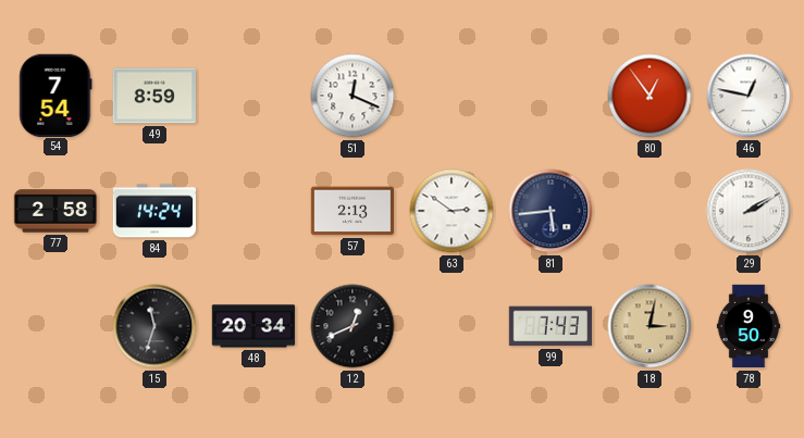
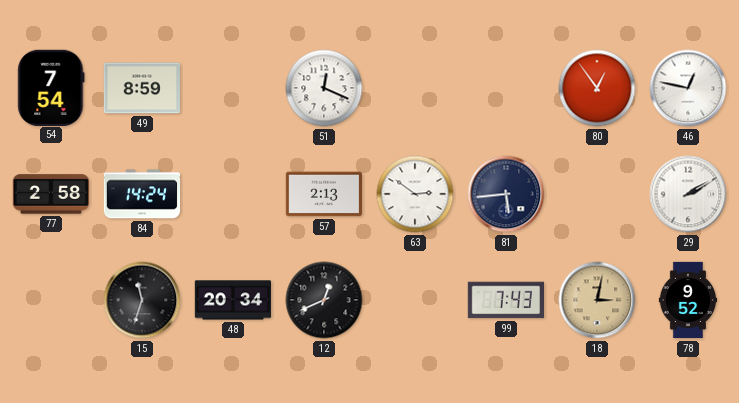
78: 9:50 -> 9:52 (688, 300)
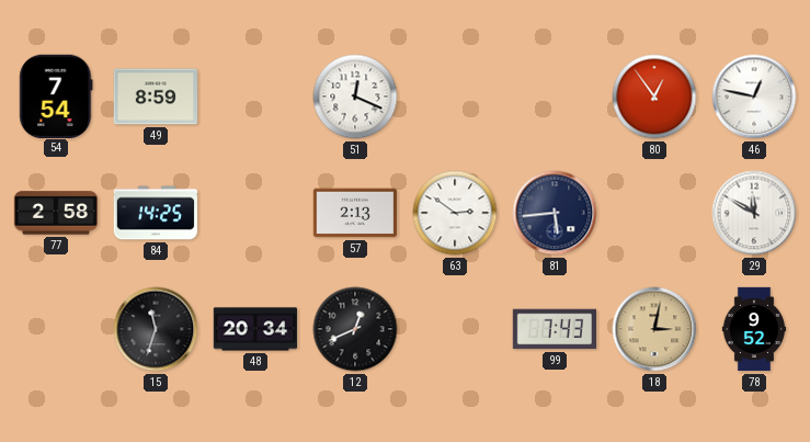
84: 14:24 -> 14:25 (155, 213)
29: 2:10 -> 11:50 (754, 213)
